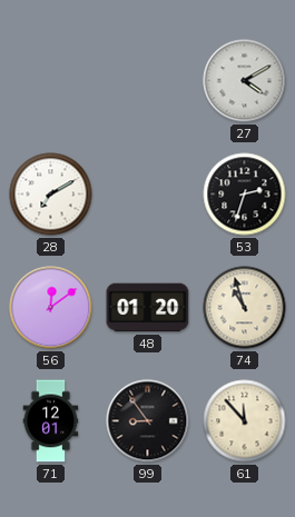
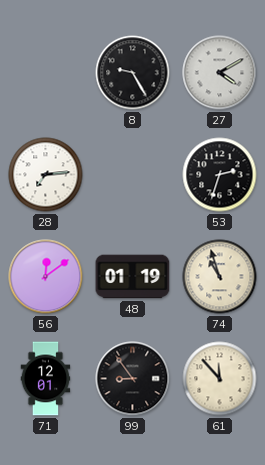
8: none -> 9:25 (133, 73)
28: 7:10 -> 7:14 (46, 175)
48: 01:20 -> 01:19 (133, 277)
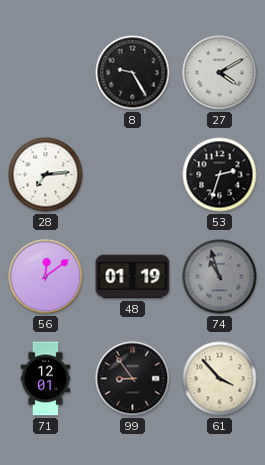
74 dial: cream -> grey (220, 277)
61: 11:53 -> 3:53 (220, 379)
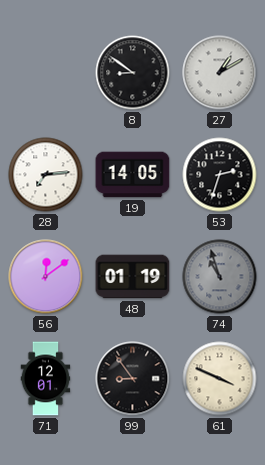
8: 9:25 -> 8:51 (133, 73)
27: 4:10 -> 1:10 (220, 73)
19: none -> 14:05 (133, 175)
61: 3:53 -> 3:49 (220, 379)
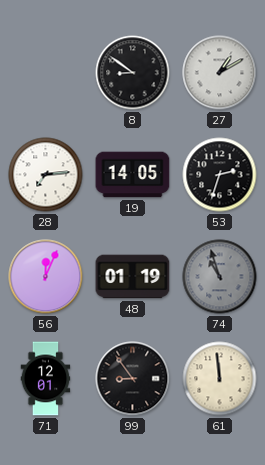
56: 12:09 -> 12:04 (46, 277)
61: 3:49 -> 11:59 (220, 379)
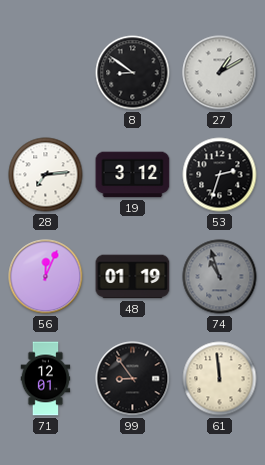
19: 14:05 -> 3:12 (133, 175)
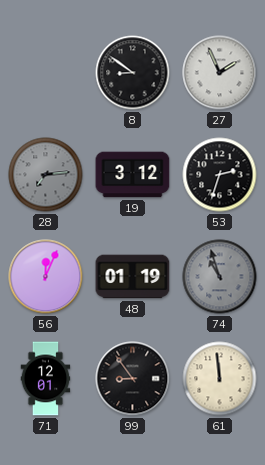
27: 1:10 -> 1:56 (220, 73)
28 dial: white -> grey (46, 175)
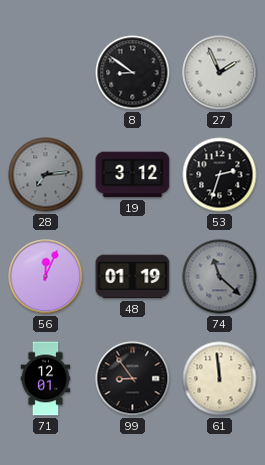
74: 10:57 -> 11:22 (220, 277)
